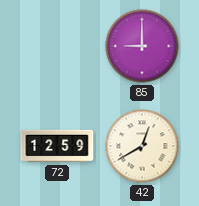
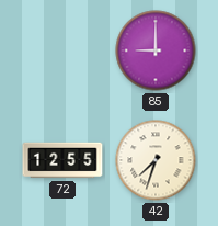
72: 12:59 -> 12:55 (62, 160)
42: 12:40 -> 7:33 (156, 160)
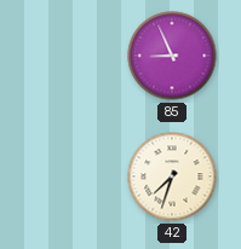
85: 9:00 -> 8:56 (172, 56)
72: 12:55 -> none (62, 160)
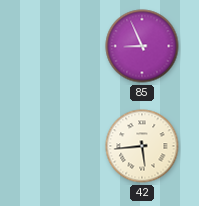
42: 7:33 -> 5:44 (142, 146)
